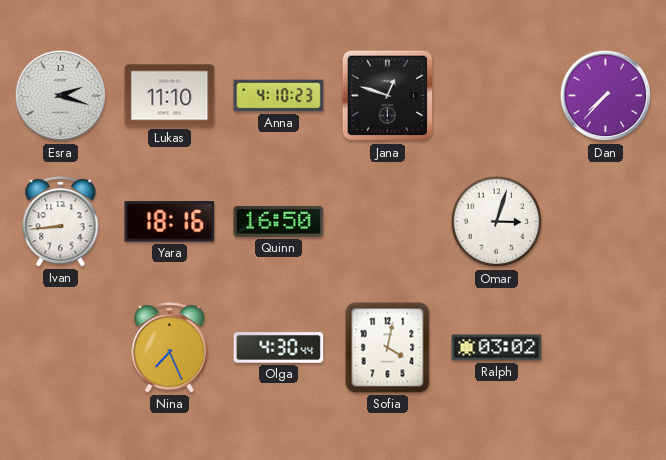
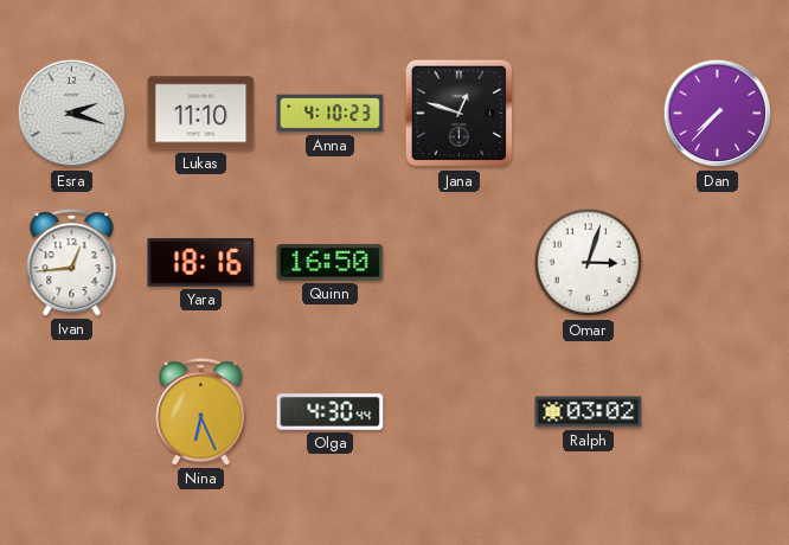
Ivan: 8:44 -> 12:44 (72, 263)
Nina: 7:26 -> 6:26 (201, 412)
Sofia: 4:02 -> none (388, 348)
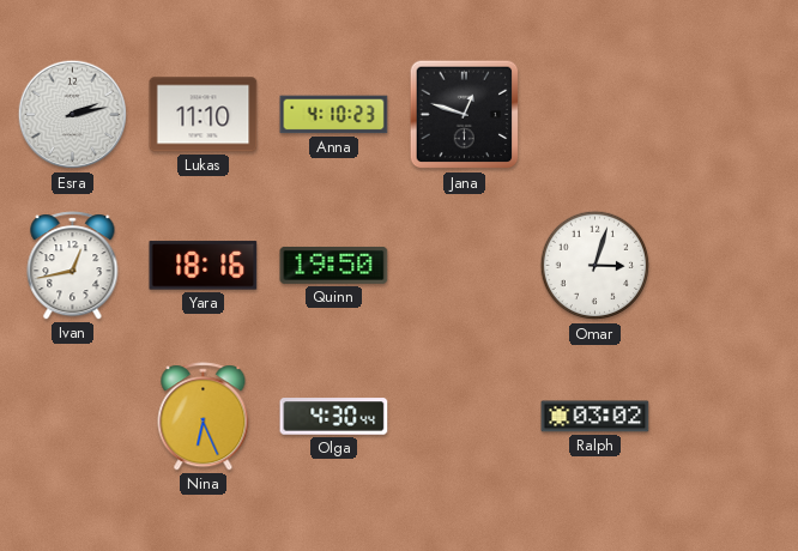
Esra: 2:18 -> 2:13 (73, 115)
Dan: 7:37 -> none (718, 114)
Ivan: 12:44 -> 12:43 (73, 266)
Quinn: 16:50 -> 19:50 (334, 265)
